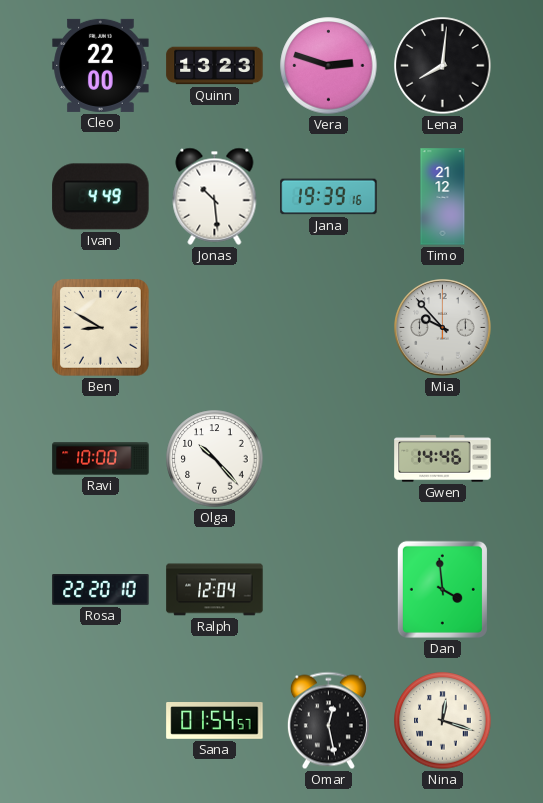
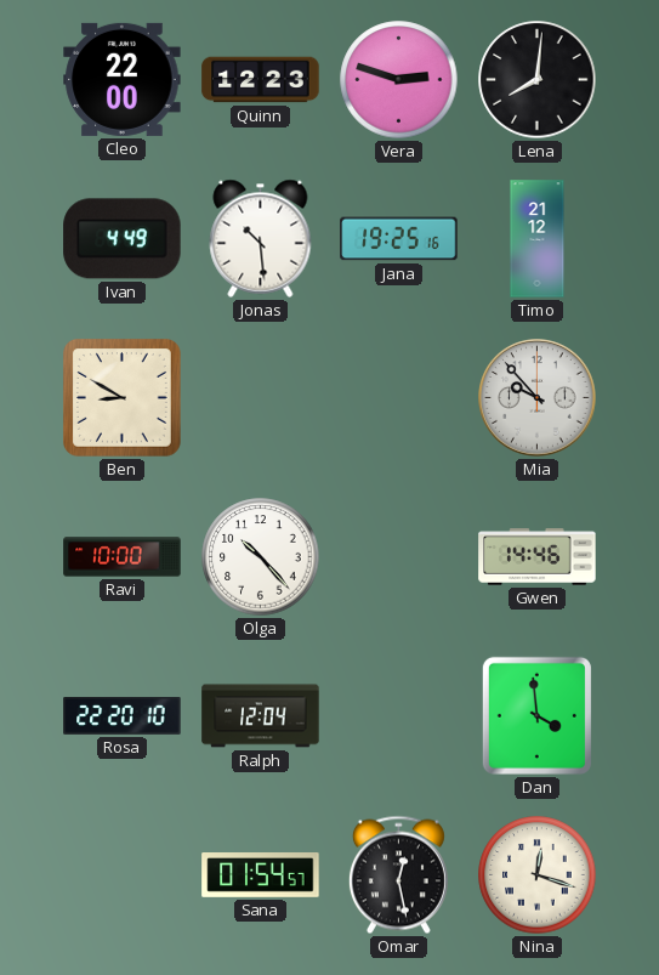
Quinn: 13:23 -> 12:23 (261, 80)
Jana: 19:39 -> 19:25 (399, 239)
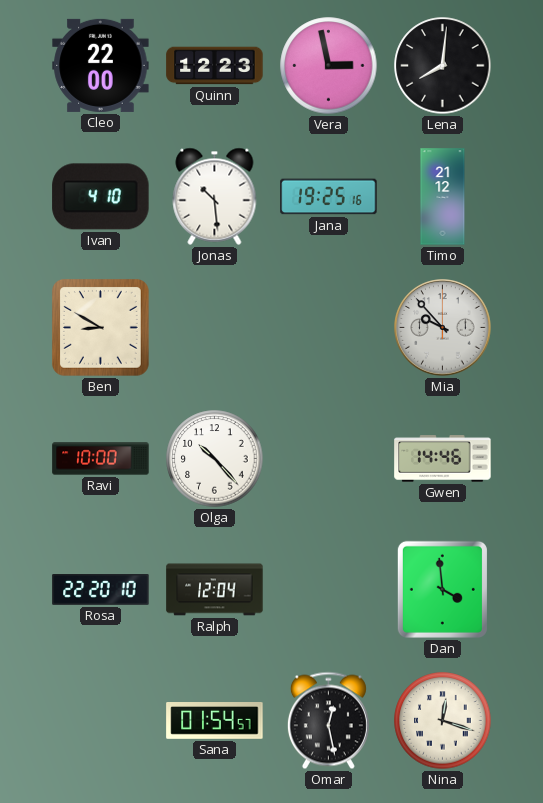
Vera: 2:48 -> 2:58 (329, 66)
Ivan: 4:49 -> 4:10 (101, 197)
